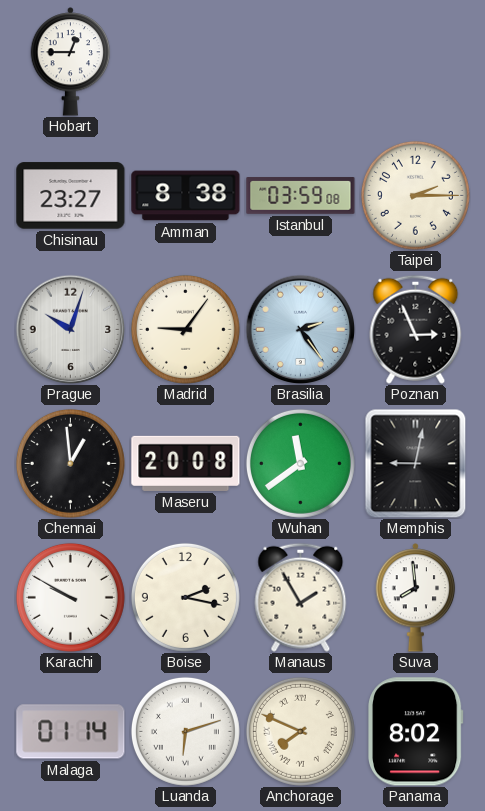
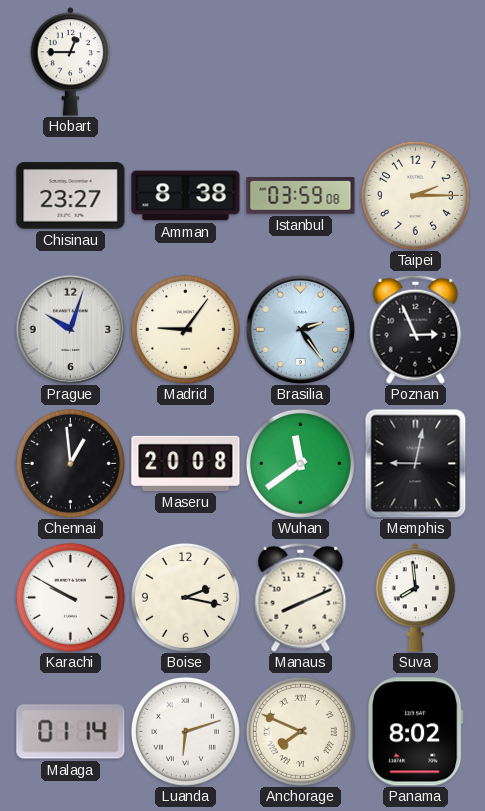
Manaus: 1:55 -> 8:11 (301, 597)
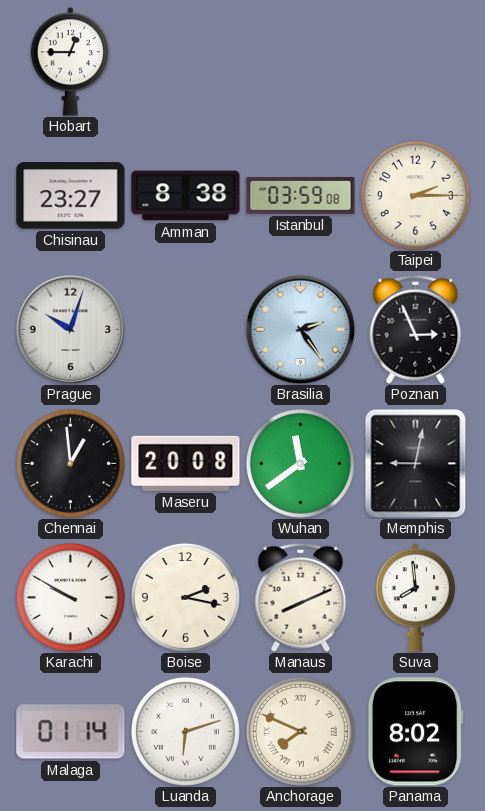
Madrid: 9:06 -> none (185, 329)
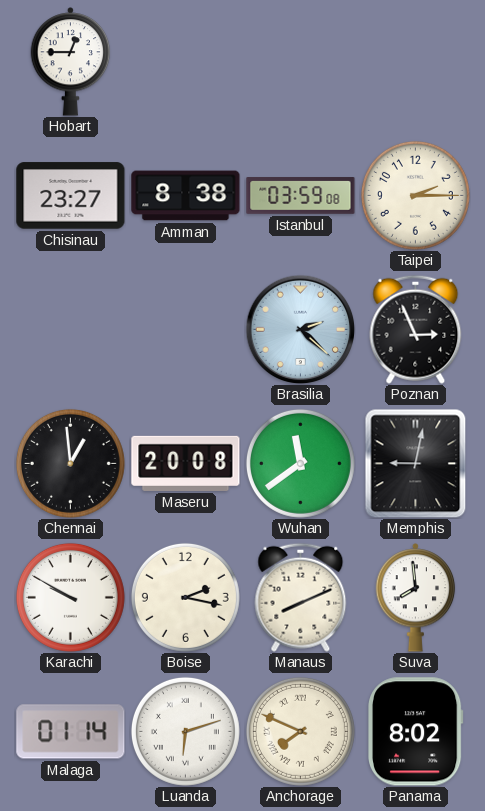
Prague: 10:03 -> none (70, 329)
Brasilia: 2:24 -> 2:22 (300, 329)
